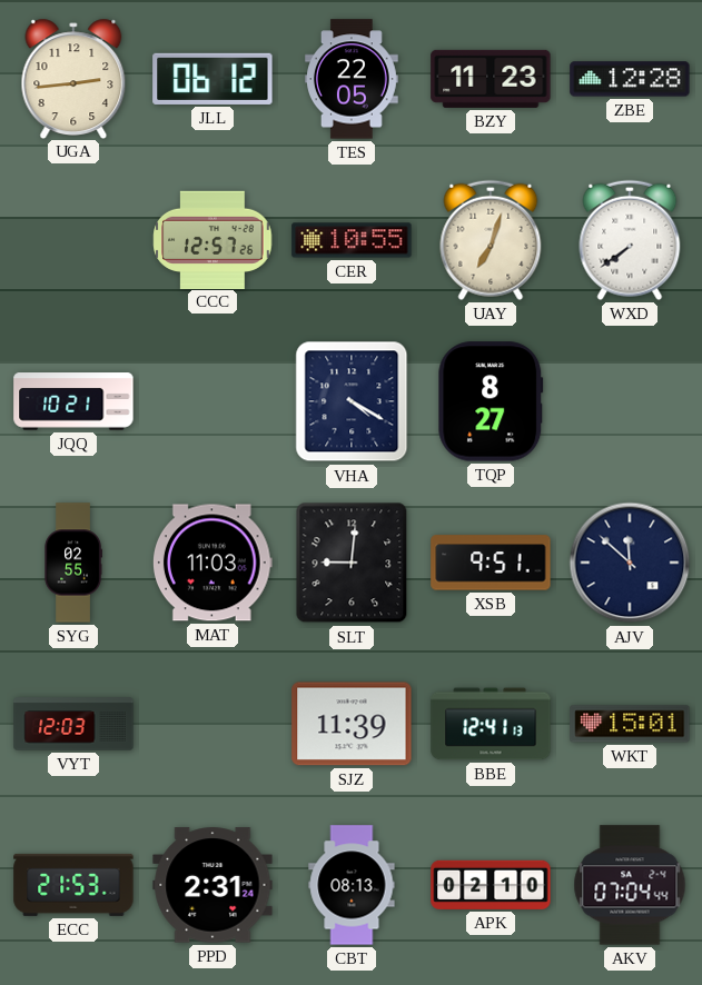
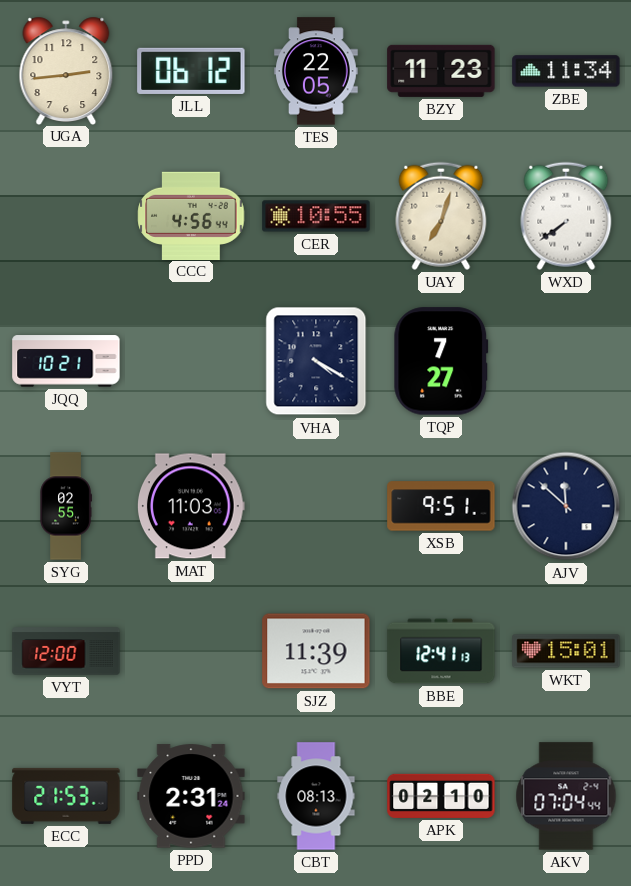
ZBE: 12:28 -> 11:34 (566, 71)
CCC: 12:57 -> 4:56 (191, 215)
TQP: 8:27 -> 7:27 (441, 361)
SLT: 9:01 -> none (352, 563)
VYT: 12:03 -> 12:00 (66, 651)
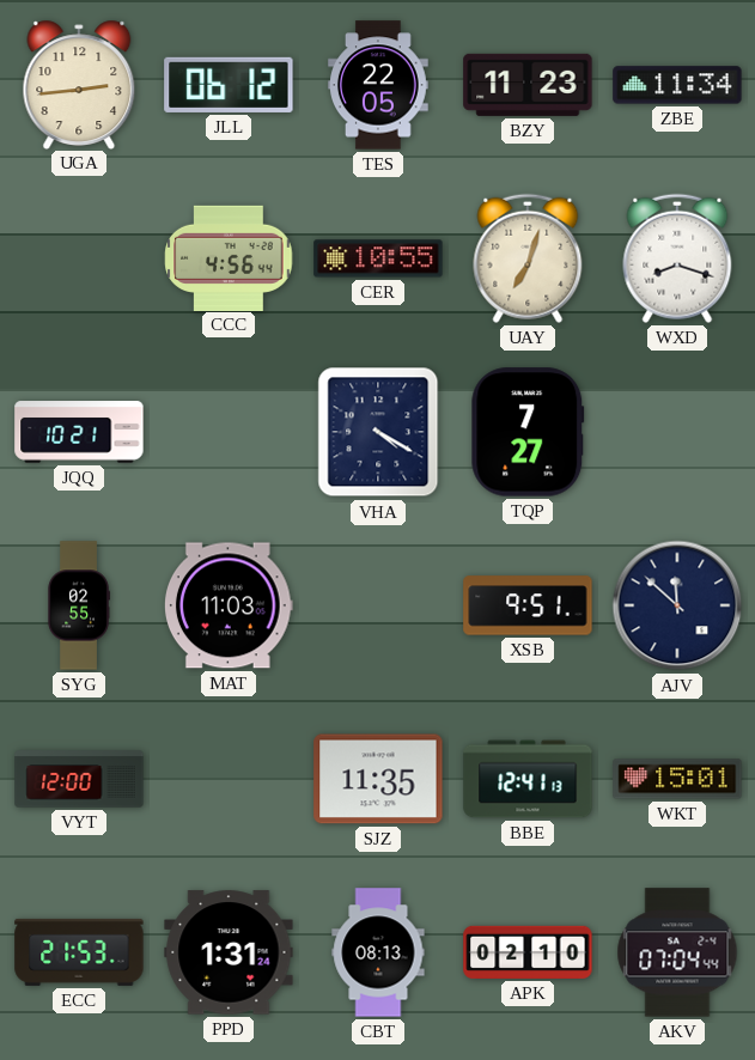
WXD: 7:39 -> 8:18 (677, 258)
SJZ: 11:39 -> 11:35 (378, 779)
PPD: 2:31 -> 1:31 (229, 952)
